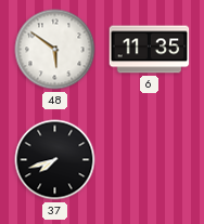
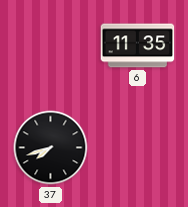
48: 5:51 -> none (55, 50)
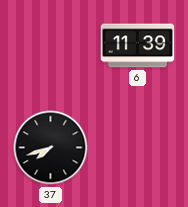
6: 11:35 -> 11:39 (138, 46)
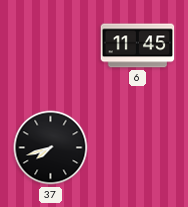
6: 11:39 -> 11:45 (138, 46)
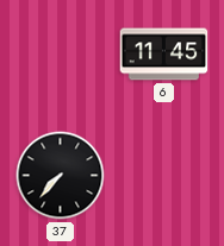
37: 7:42 -> 7:37 (61, 176)
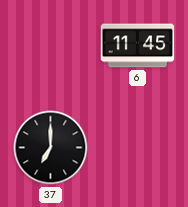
37: 7:37 -> 7:00 (51, 148)
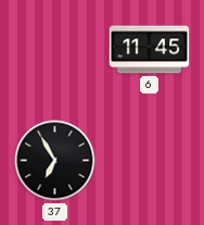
37: 7:00 -> 6:55 (55, 161)
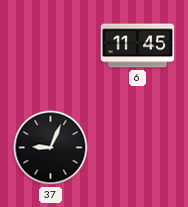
37: 6:55 -> 9:04 (51, 148)
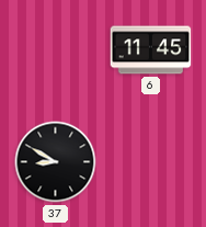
37: 9:04 -> 8:50 (56, 162)
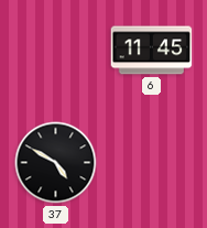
37: 8:50 -> 4:50 (56, 163)
